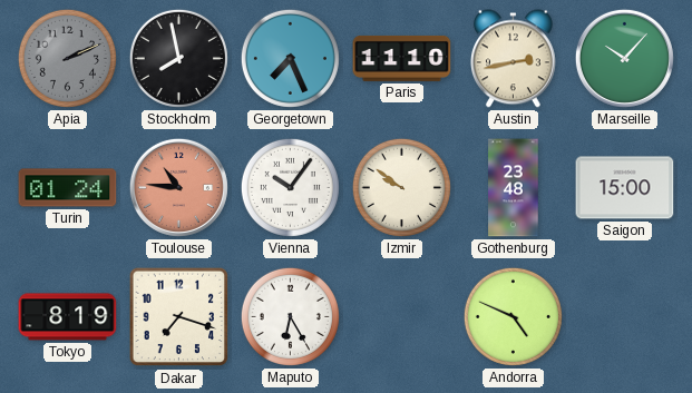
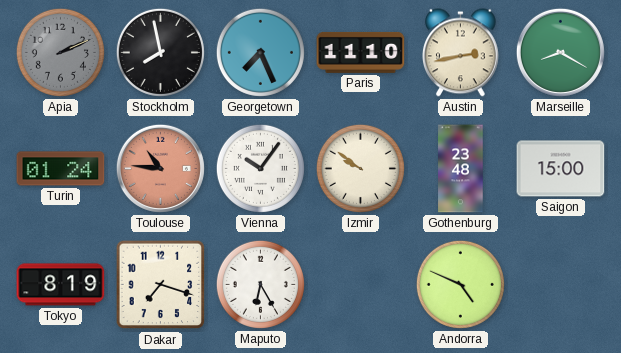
Marseille: 10:07 -> 8:20 (560, 52)
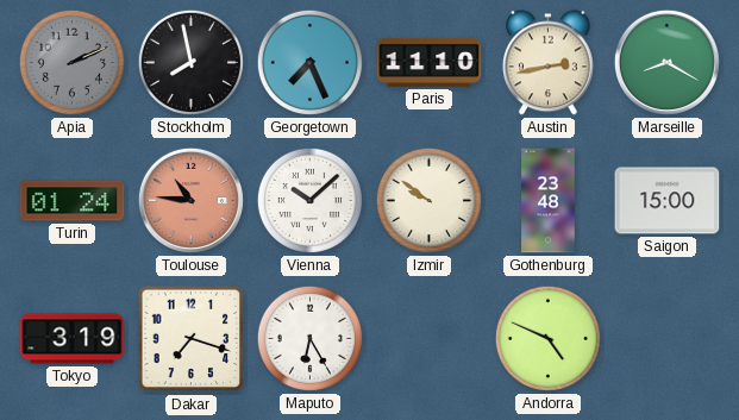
Vienna: 10:06 -> 10:08 (309, 200)
Tokyo: 8:19 -> 3:19 (73, 339)
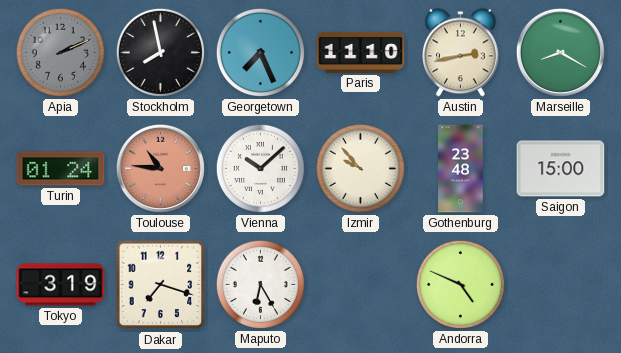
Izmir: 9:51 -> 9:53 (360, 168)
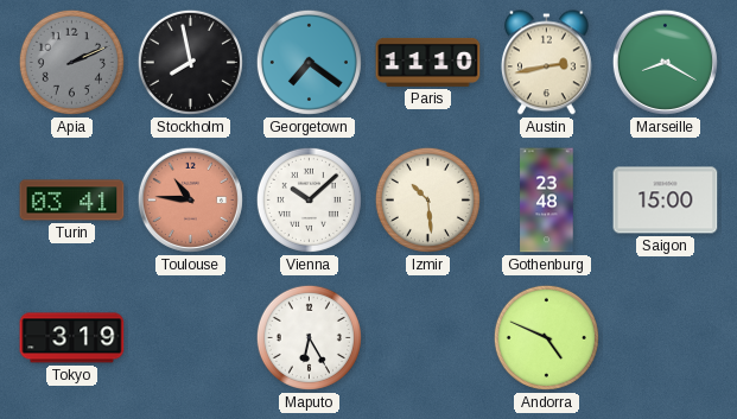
Georgetown: 7:26 -> 7:21 (309, 62)
Turin: 01:24 -> 03:41 (72, 201)
Izmir: 9:53 -> 10:29 (427, 199)
Dakar: 7:18 -> none (161, 285)
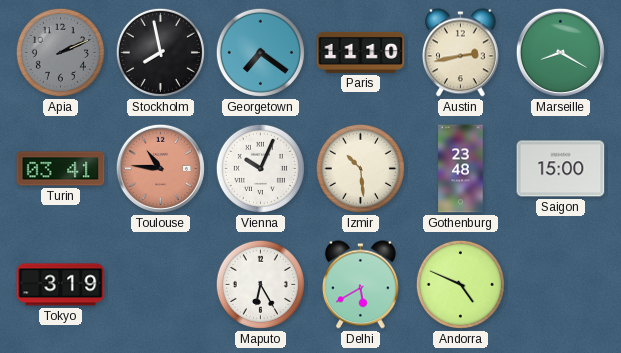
Vienna: 10:08 -> 10:04 (260, 168)
Delhi: none -> 5:40 (360, 285)
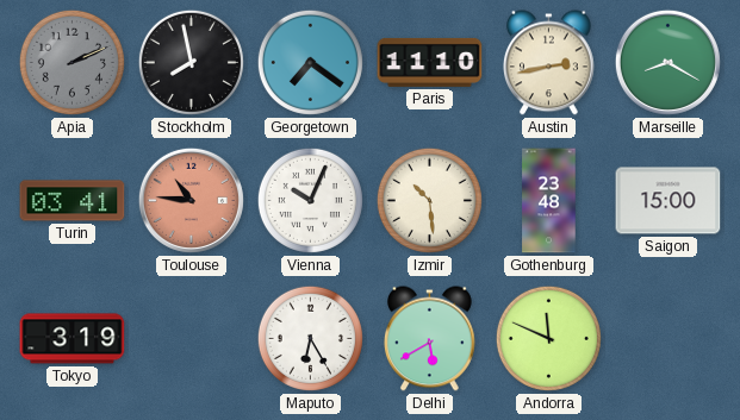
Andorra: 4:49 -> 11:49 (548, 338)
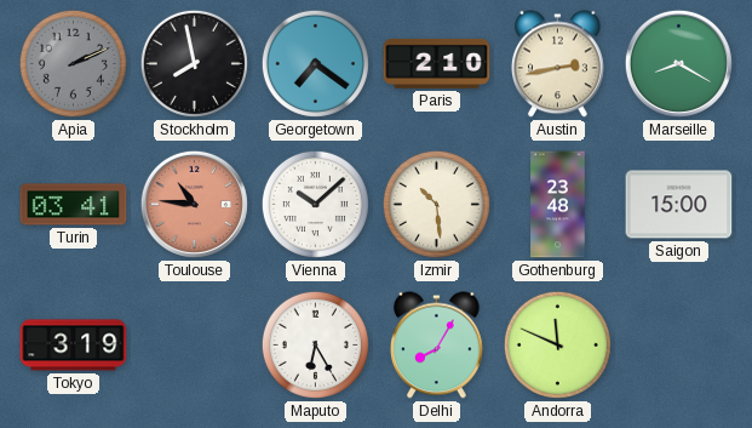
Paris: 11:10 -> 2:10 (437, 63)
Vienna: 10:04 -> 10:08 (315, 204)
Delhi: 5:40 -> 8:05 (436, 346)
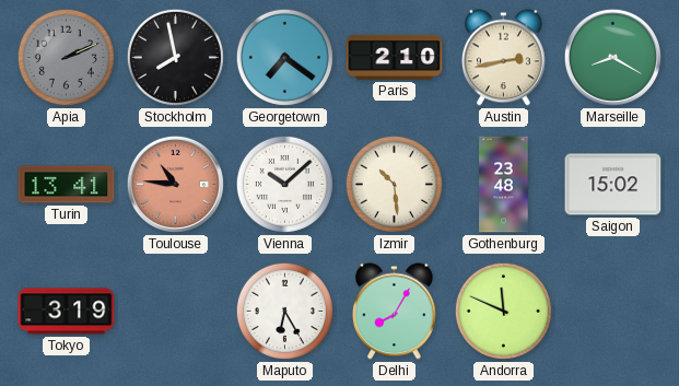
Turin: 03:41 -> 13:41 (67, 185)
Saigon: 15:00 -> 15:02 (613, 185)
